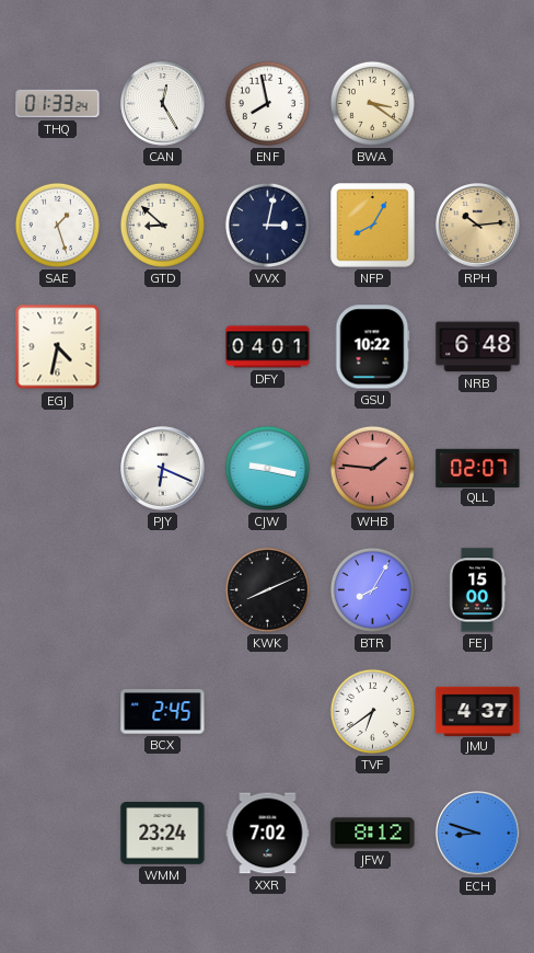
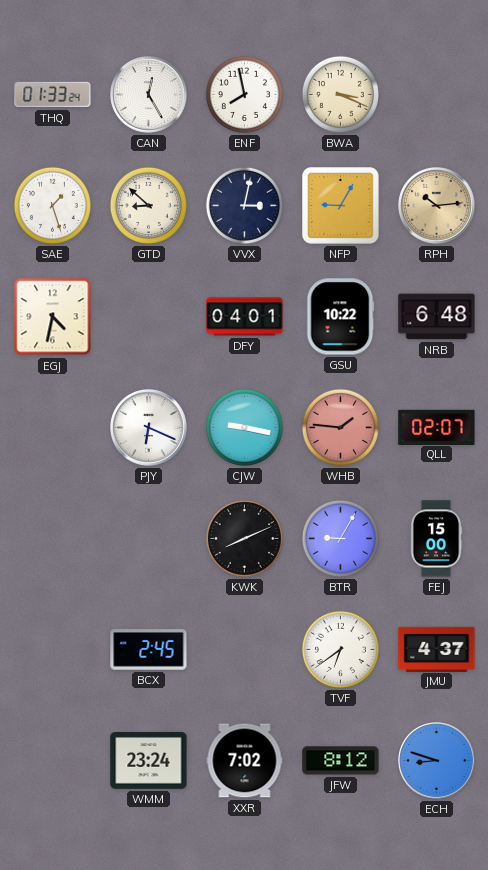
BWA: 3:21 -> 3:19 (340, 94)
NFP: 8:05 -> 9:05 (341, 206)
BTR: 8:05 -> 9:05 (340, 538)
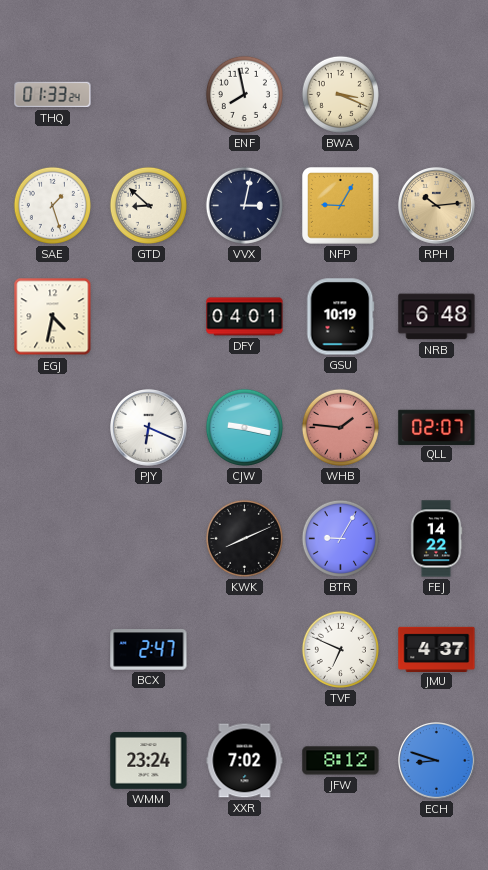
CAN: 12:25 -> none (149, 95)
GSU: 10:22 -> 10:19 (340, 317)
FEJ: 15:00 -> 14:22 (436, 539)
BCX: 2:45 -> 2:47 (149, 650)
TVF: 6:39 -> 6:49 (340, 649)
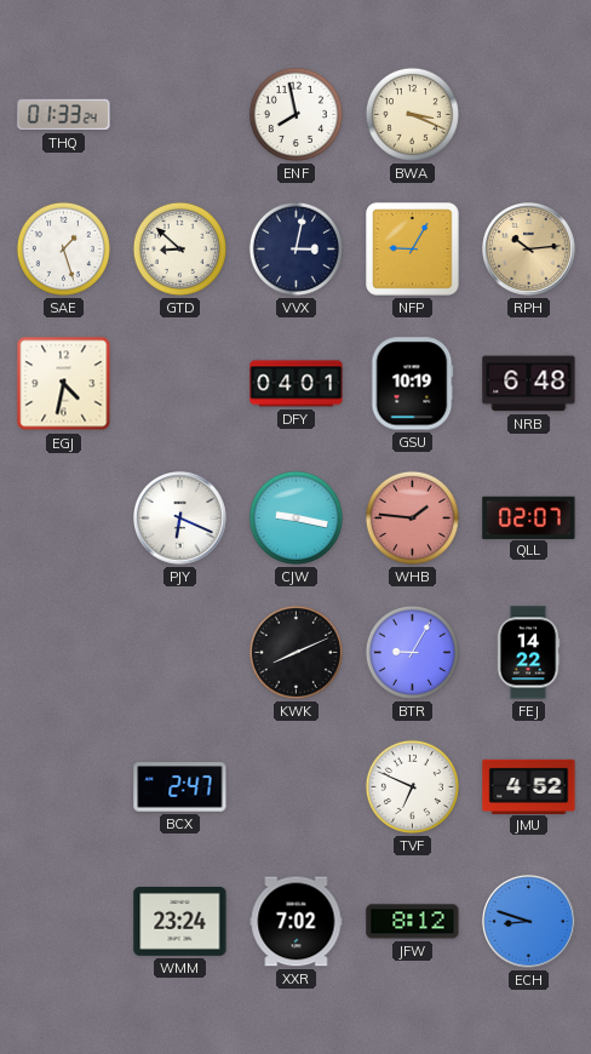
JMU: 4:37 -> 4:52 (529, 786)
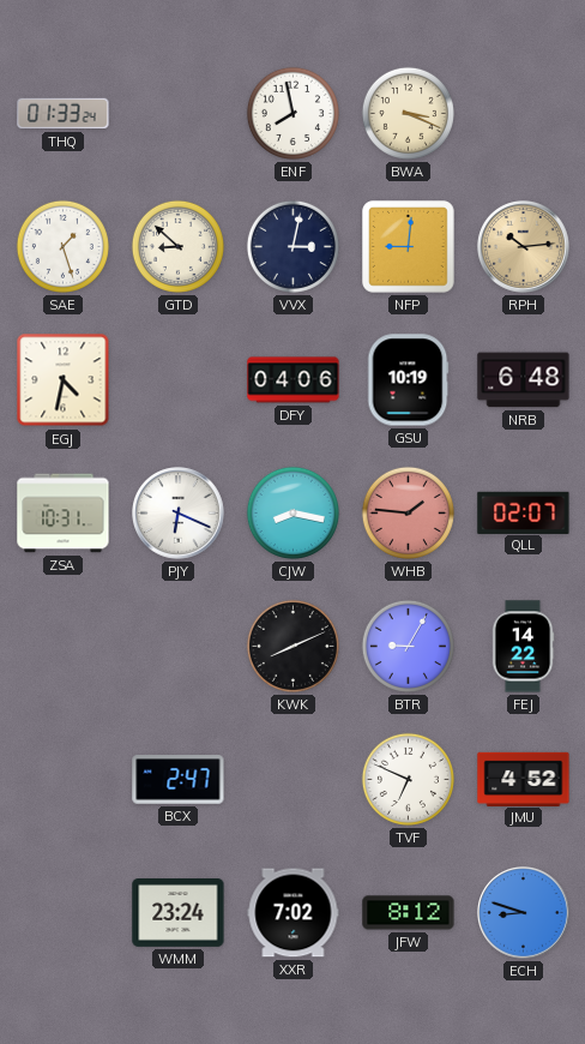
NFP: 9:05 -> 9:01 (409, 247)
DFY: 04:01 -> 04:06 (294, 380)
ZSA: none -> 10:31 (64, 514)
CJW: 9:17 -> 8:17 (292, 512)
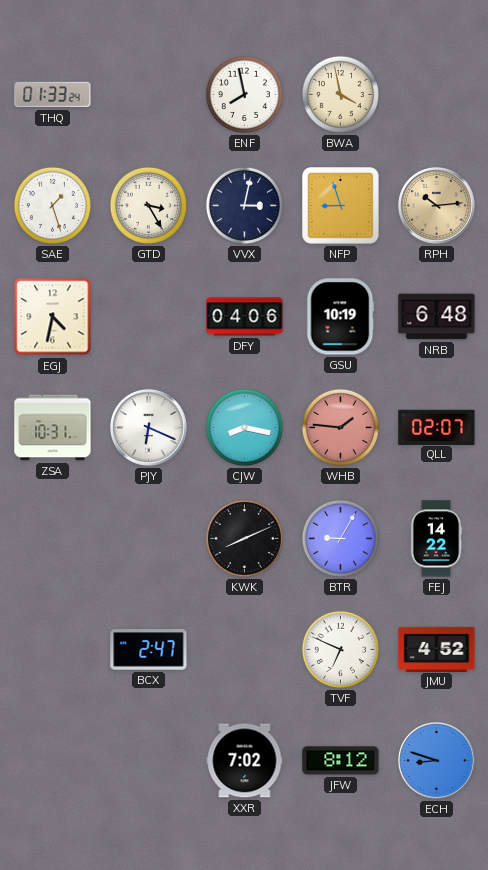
BWA: 3:19 -> 3:58 (340, 94)
GTD: 8:52 -> 3:25 (148, 205)
NFP: 9:01 -> 8:57 (341, 206)
WMM: 23:24 -> none (179, 913)
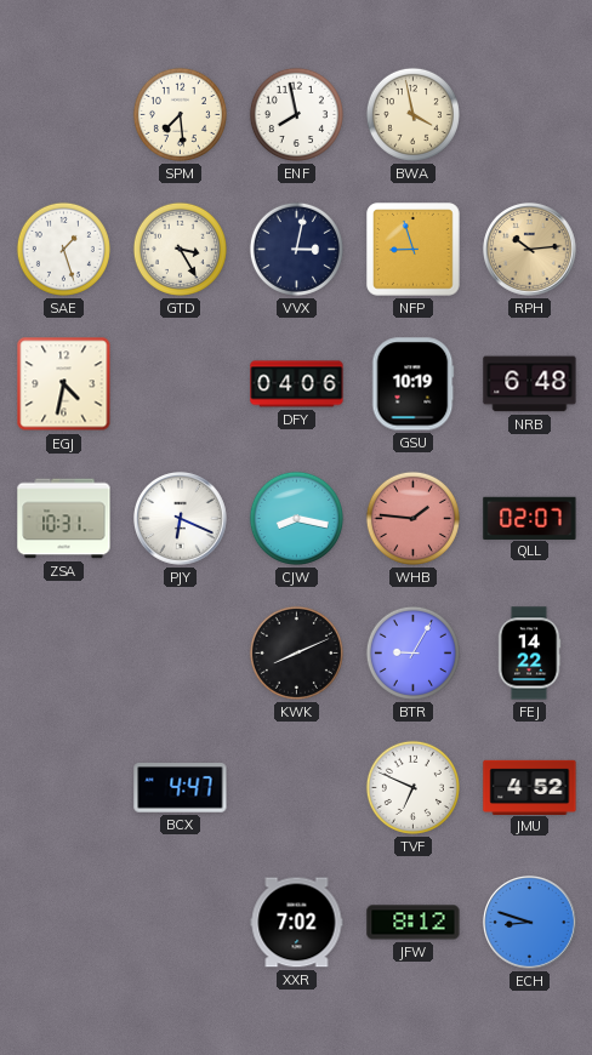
THQ: 01:33 -> none (53, 95)
SPM: none -> 7:29 (180, 114)
BCX: 2:47 -> 4:47 (181, 788)
